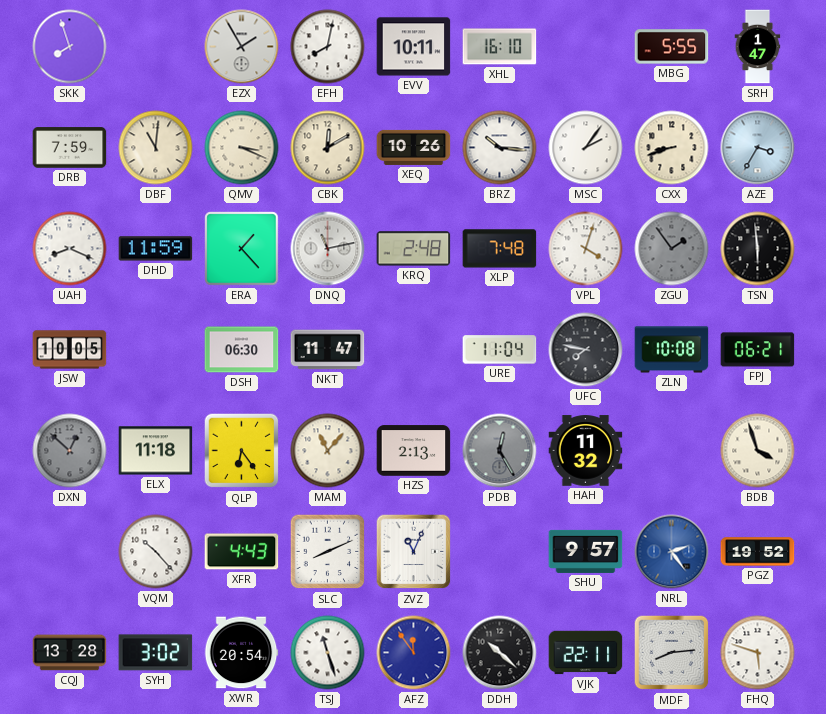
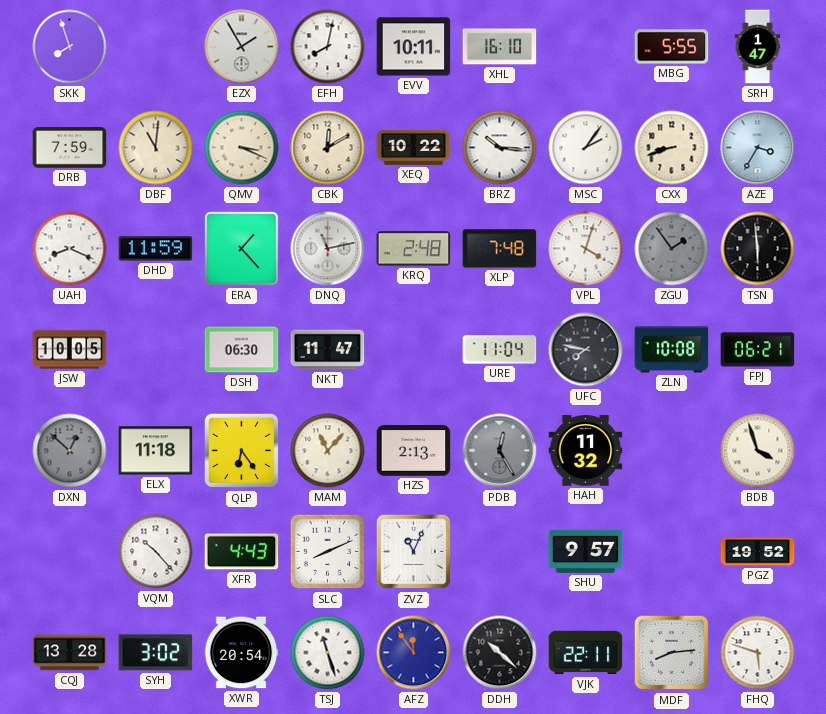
XEQ: 10:26 -> 10:22 (414, 147)
NRL: 2:24 -> none (672, 552)
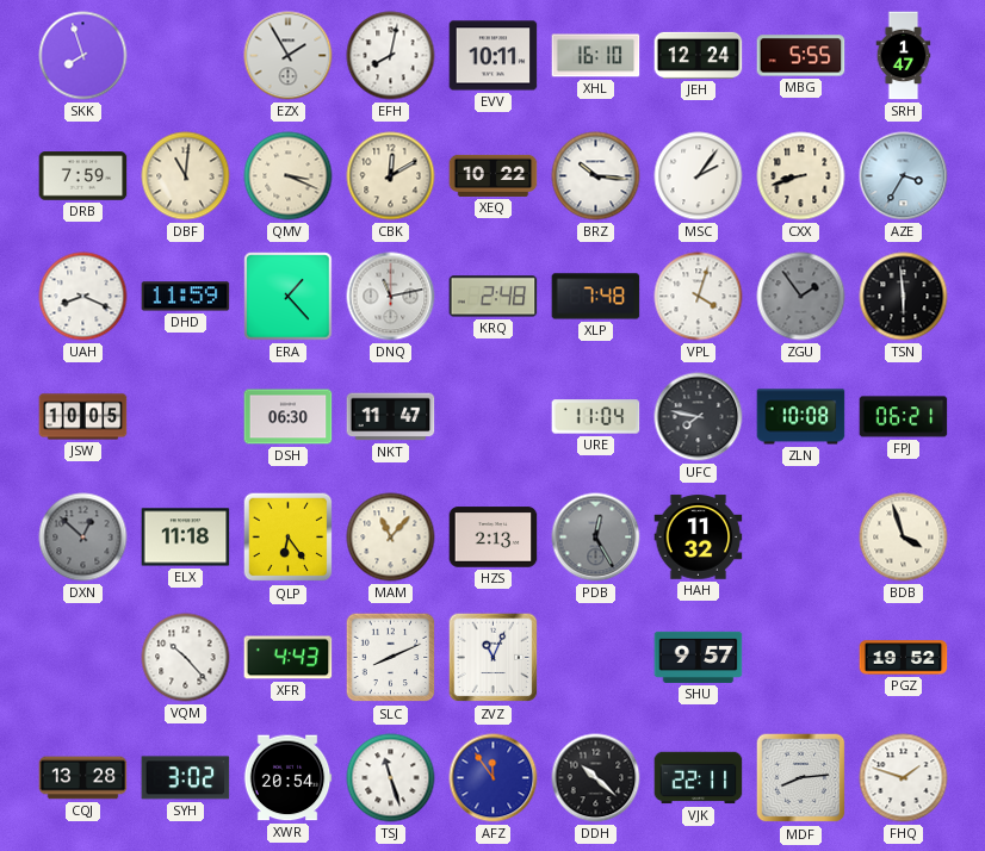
JEH: none -> 12:24 (699, 55)
FHQ: 5:48 -> 1:48 (904, 778)
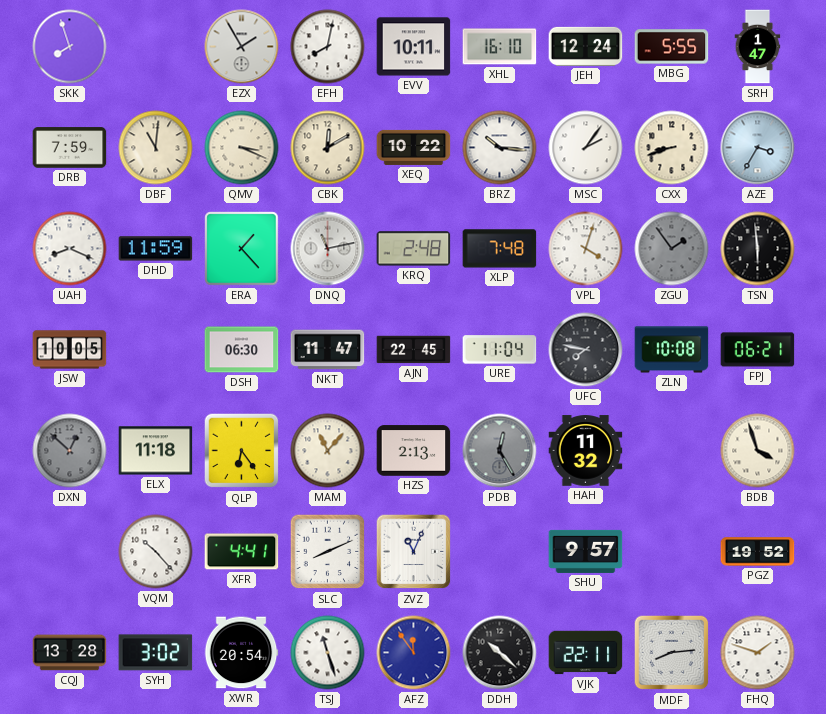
AJN: none -> 22:45 (414, 350)
XFR: 4:43 -> 4:41 (242, 552)
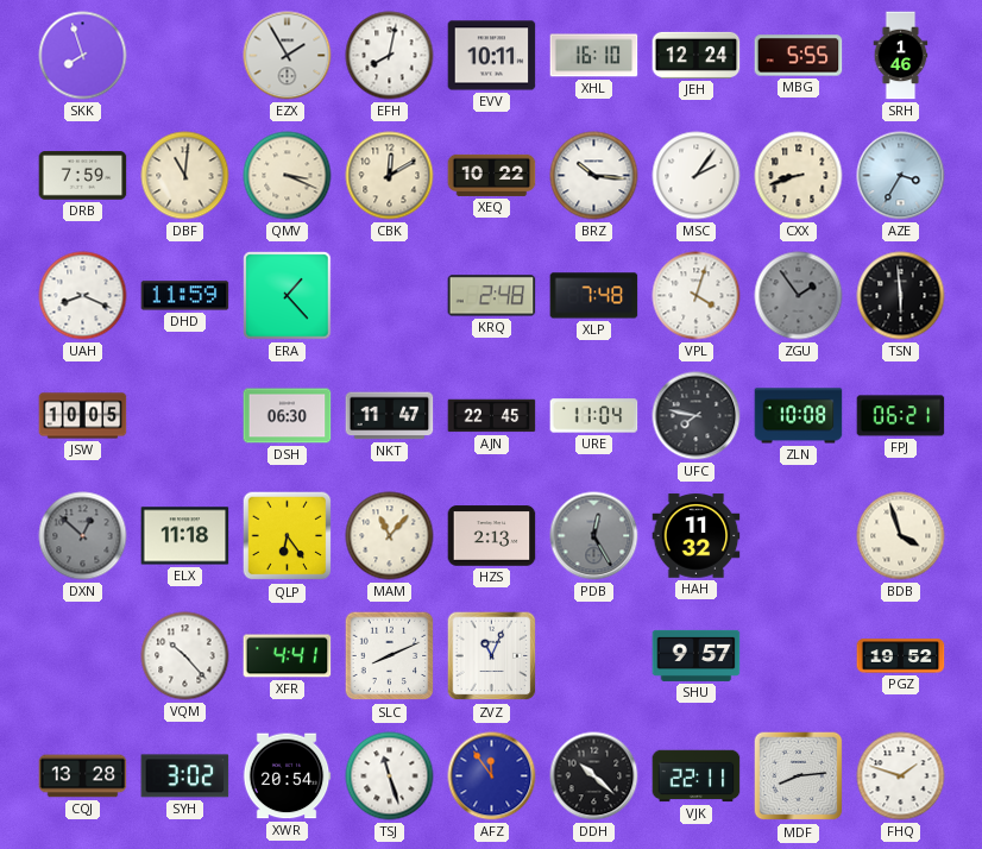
SRH: 1:47 -> 1:46 (901, 56)
DNQ: 11:13 -> none (328, 249)
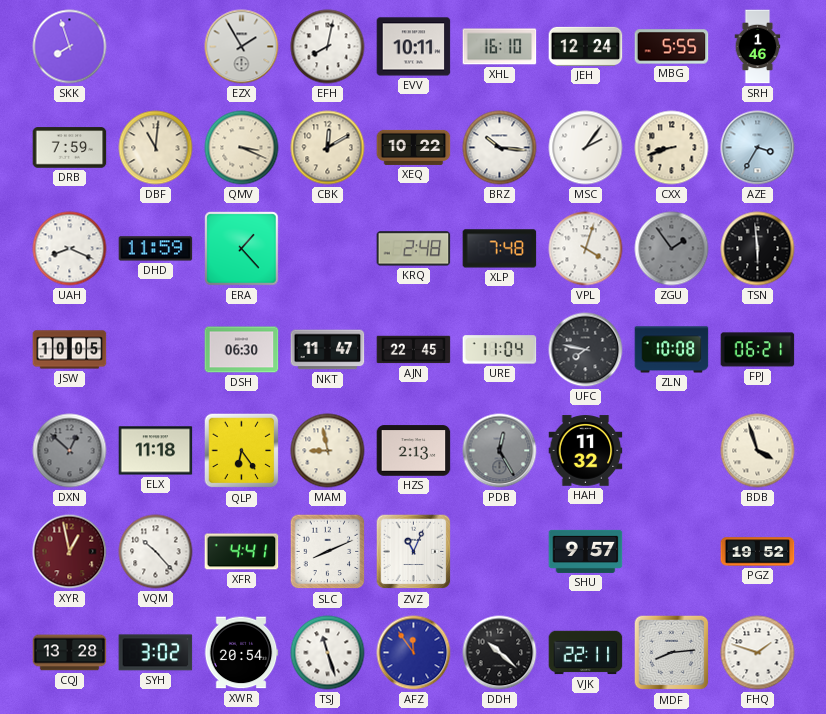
MAM: 11:07 -> 8:58 (328, 451)
XYR: none -> 12:58 (70, 552)
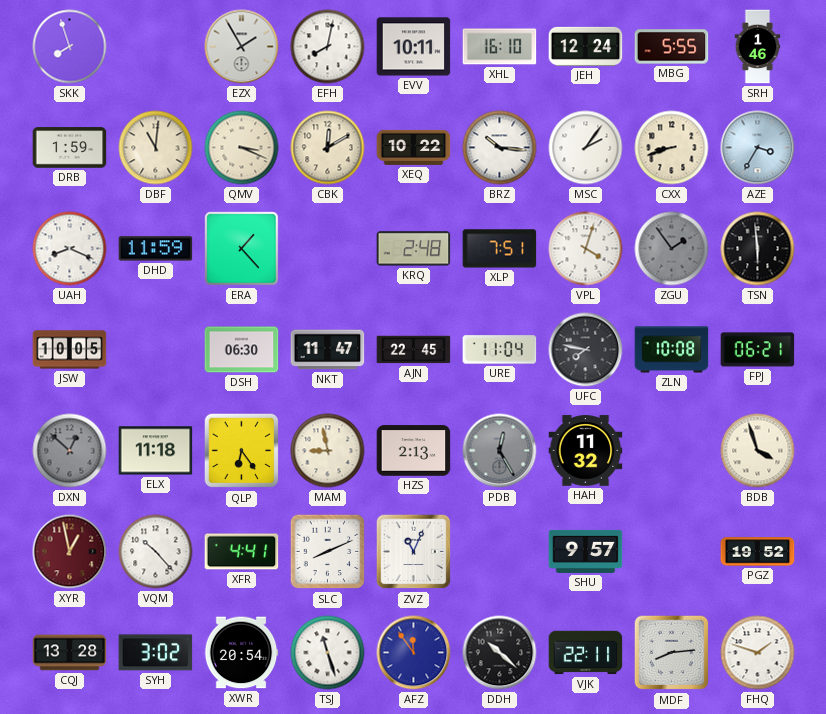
DRB: 7:59 -> 1:59 (70, 148)
XLP: 7:48 -> 7:51 (500, 249)
